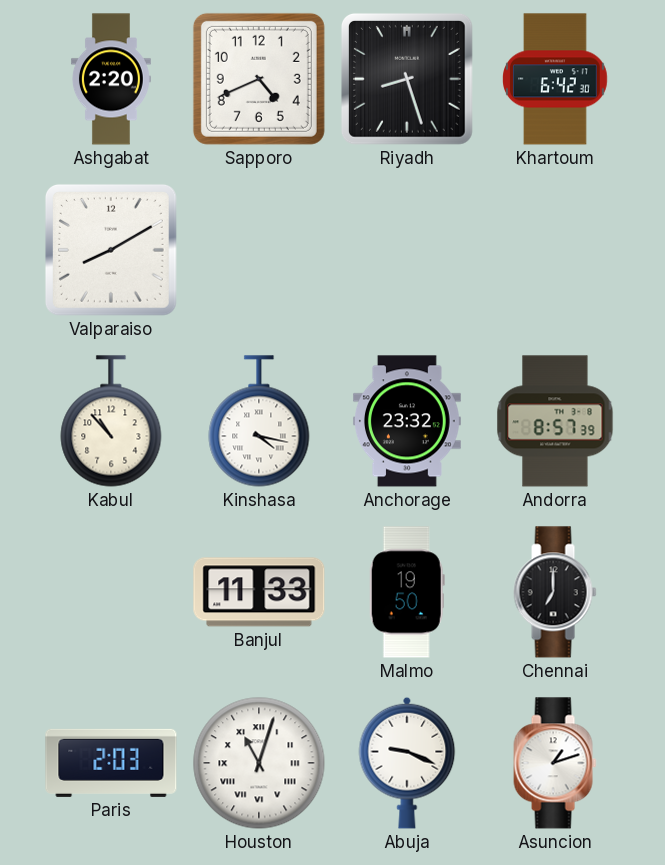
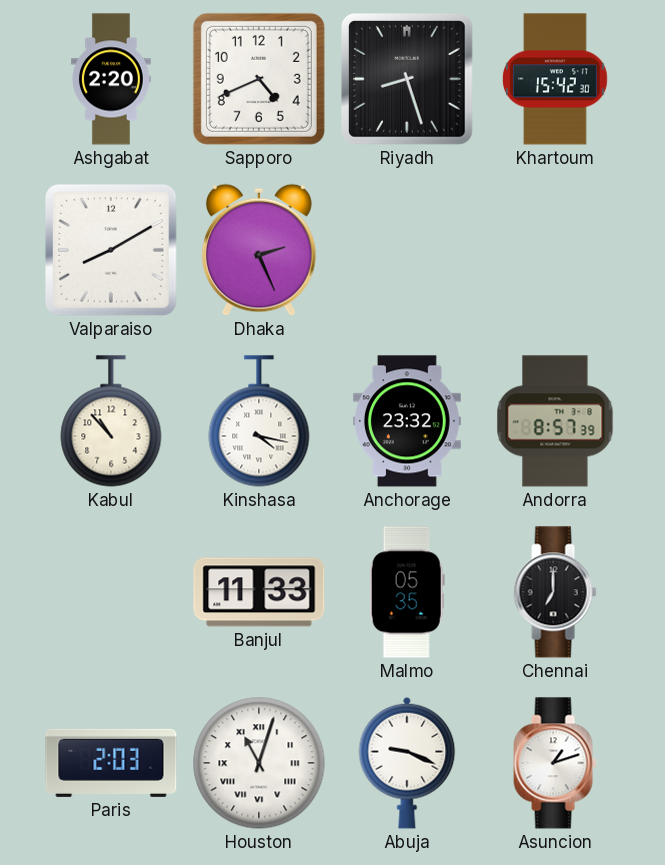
Khartoum: 6:42 -> 15:42 (556, 79)
Dhaka: none -> 2:26 (259, 250)
Malmo: 19:50 -> 05:35 (407, 592)
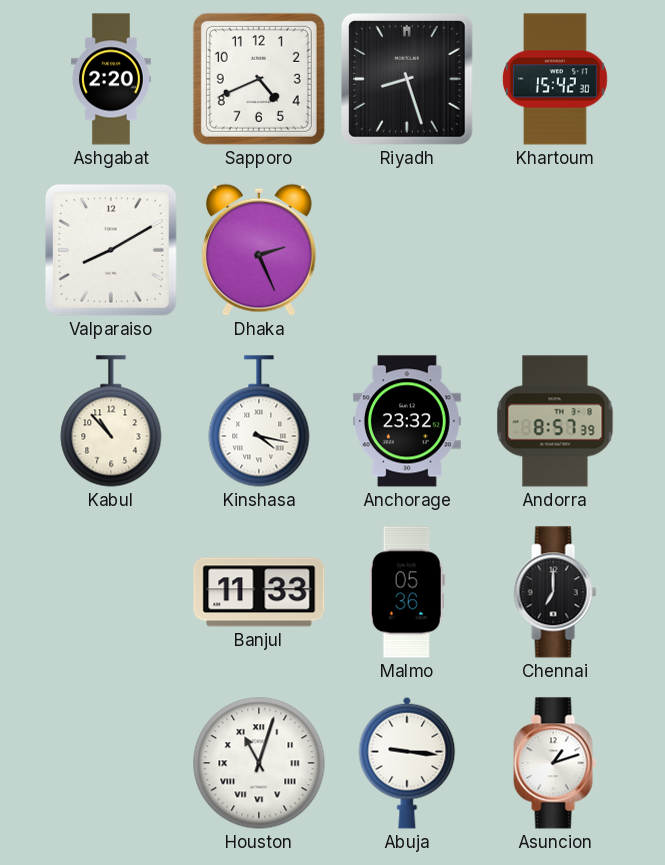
Malmo: 05:35 -> 05:36 (407, 592)
Paris: 2:03 -> none (111, 763)
Abuja: 9:19 -> 9:16 (407, 763)
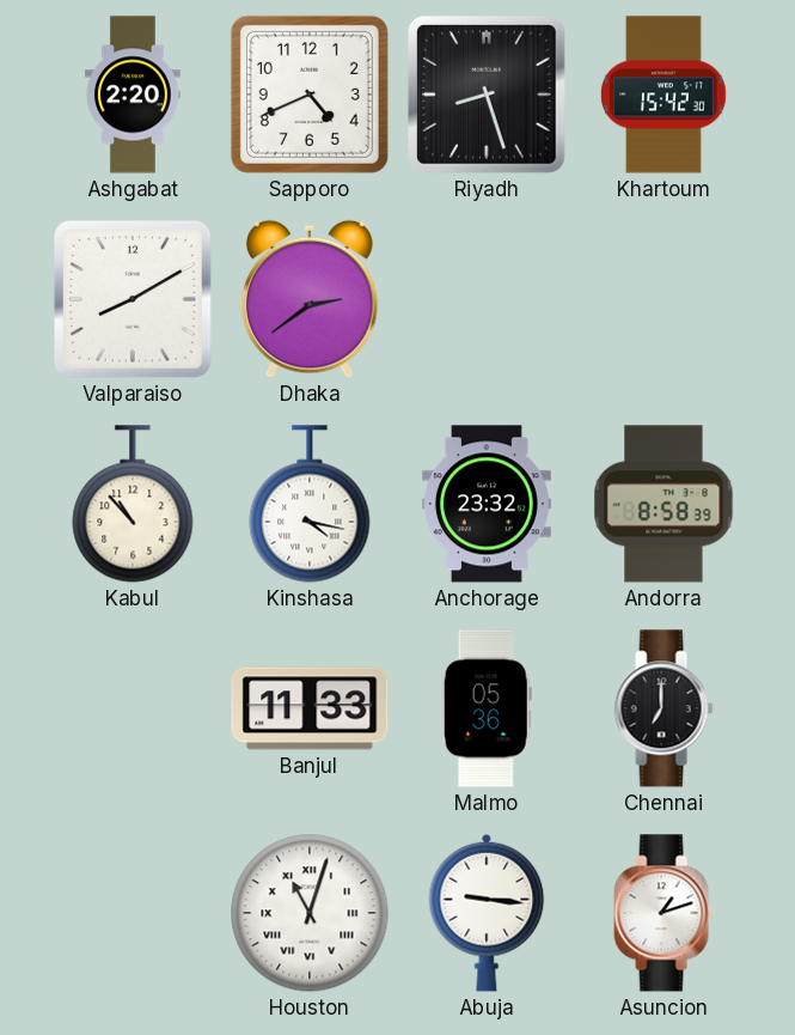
Dhaka: 2:26 -> 2:39 (310, 299)
Andorra: 8:57 -> 8:58 (663, 504)
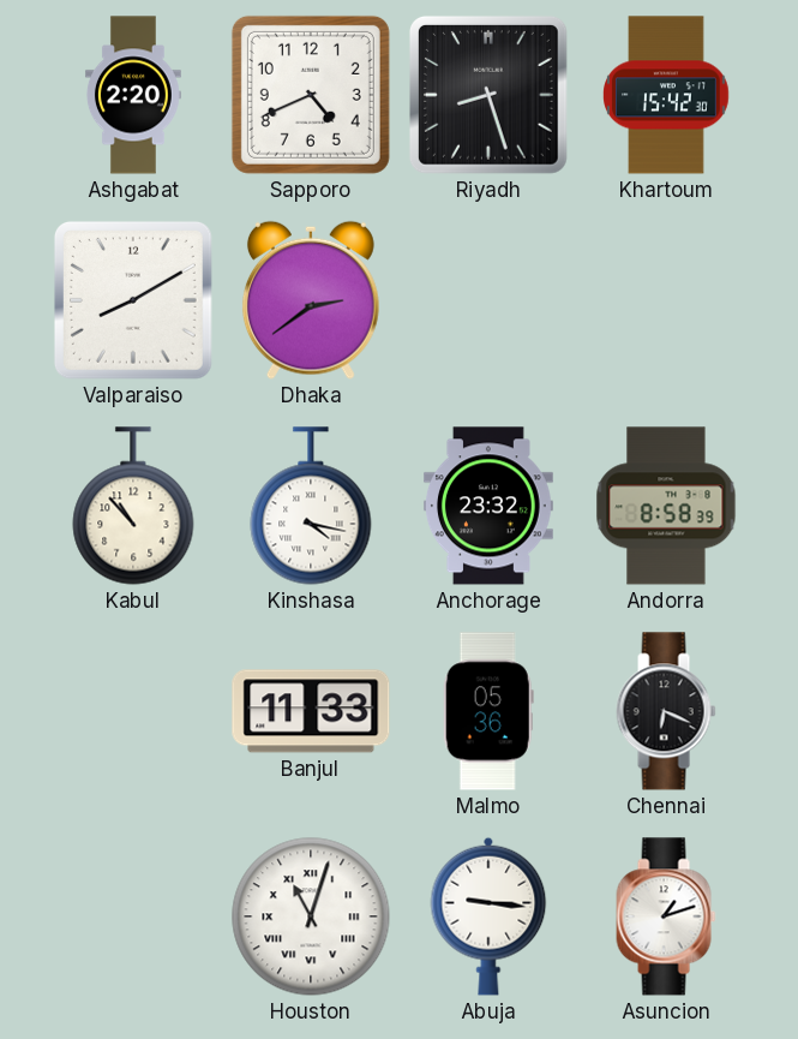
Chennai: 7:00 -> 6:19 (666, 711)
